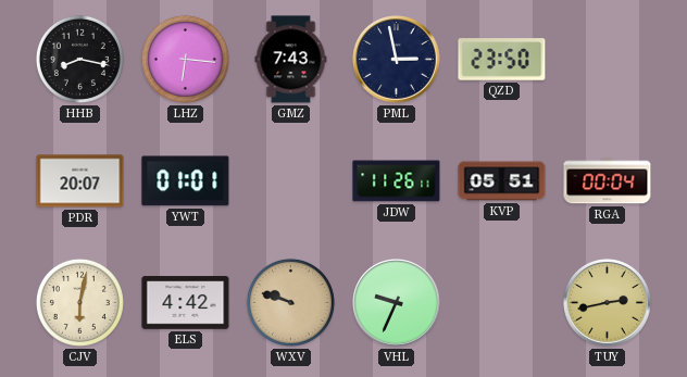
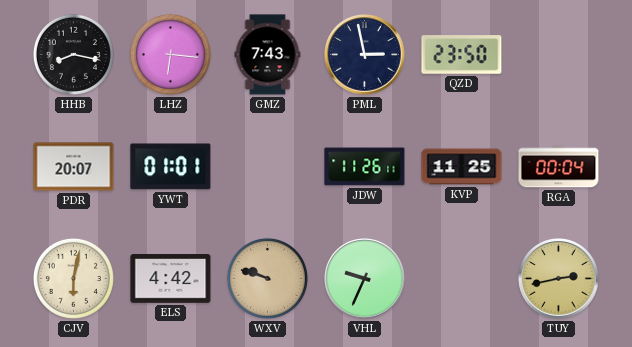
KVP: 05:51 -> 11:25 (462, 167)
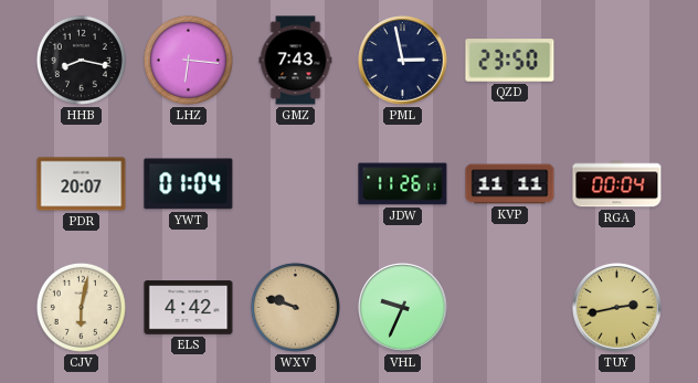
YWT: 01:01 -> 01:04 (189, 184)
KVP: 11:25 -> 11:11 (510, 184)
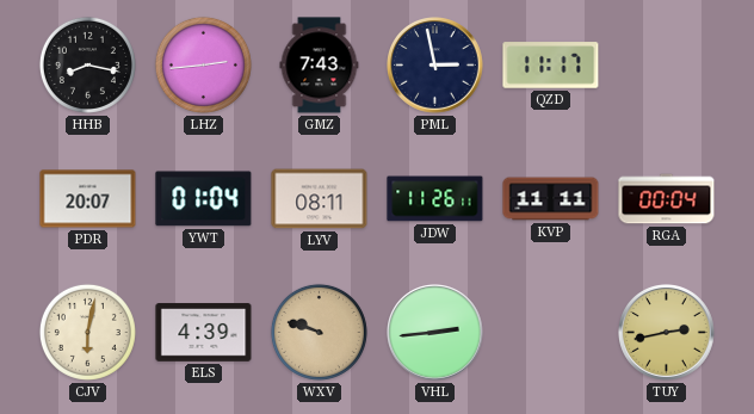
LHZ: 6:16 -> 2:44 (203, 64)
QZD: 23:50 -> 11:17 (551, 66)
LYV: none -> 08:11 (320, 199)
ELS: 4:42 -> 4:39 (204, 333)
VHL: 9:34 -> 2:44 (435, 333)
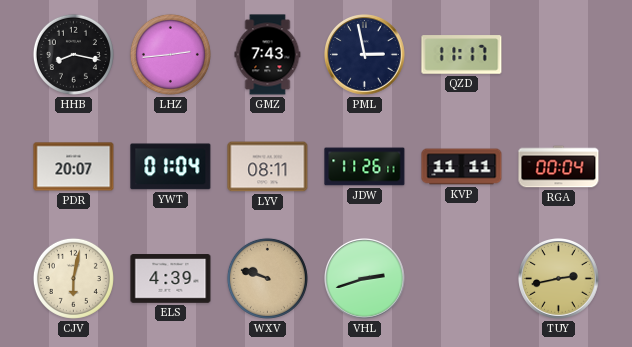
VHL: 2:44 -> 2:42 (365, 279)
